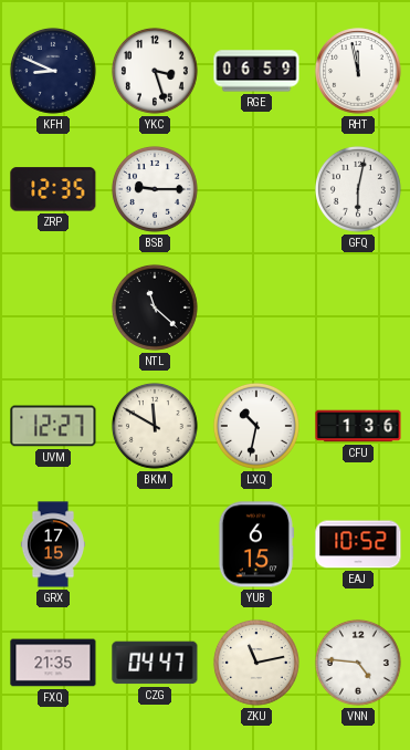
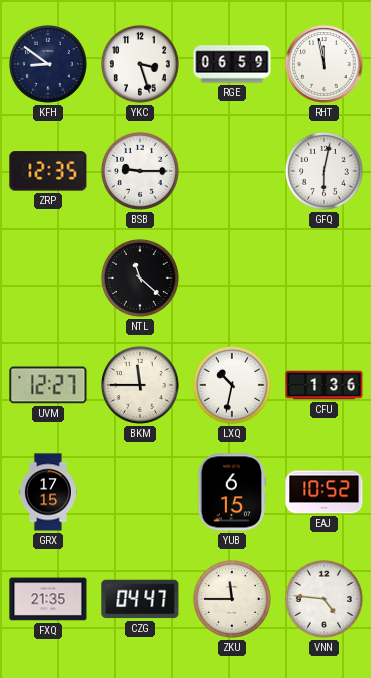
KFH: 8:49 -> 8:51 (48, 64)
BKM: 11:50 -> 11:45 (140, 385)
ZKU: 11:13 -> 11:45 (232, 599)
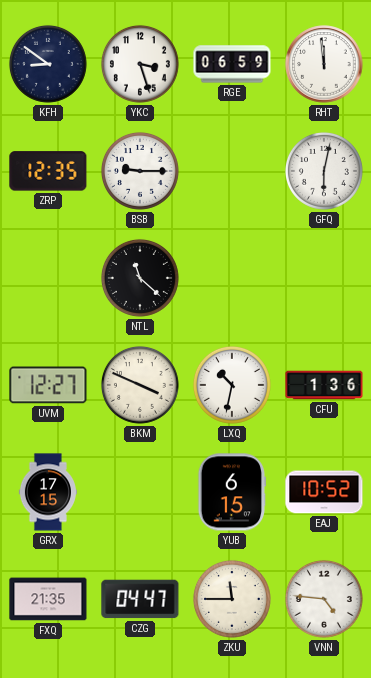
RHT: 11:58 -> 11:59 (324, 64)
BKM: 11:45 -> 3:49 (140, 385)
